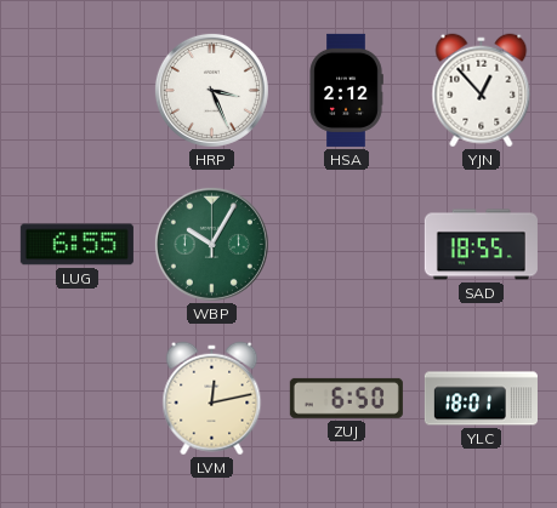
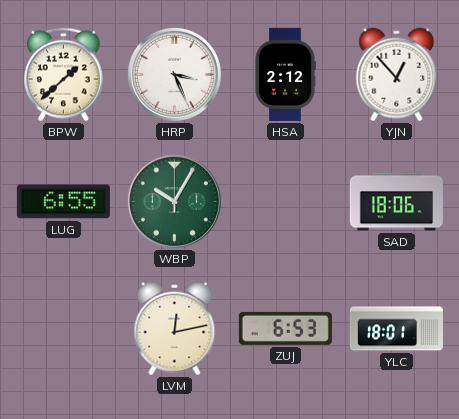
BPW: none -> 1:38 (64, 75)
SAD: 18:55 -> 18:06 (396, 202)
ZUJ: 6:50 -> 6:53 (285, 328)
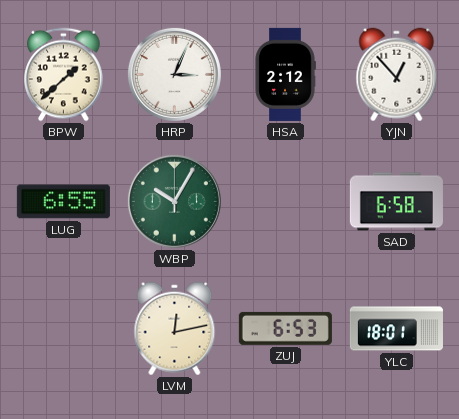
HRP: 3:26 -> 3:04 (174, 74)
SAD: 18:06 -> 6:58 (396, 202)
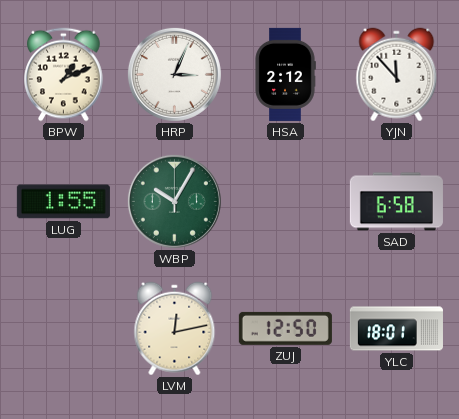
BPW: 1:38 -> 1:11 (64, 75)
YJN: 12:53 -> 11:53 (397, 75)
LUG: 6:55 -> 1:55 (63, 202)
ZUJ: 6:53 -> 12:50 (285, 328)
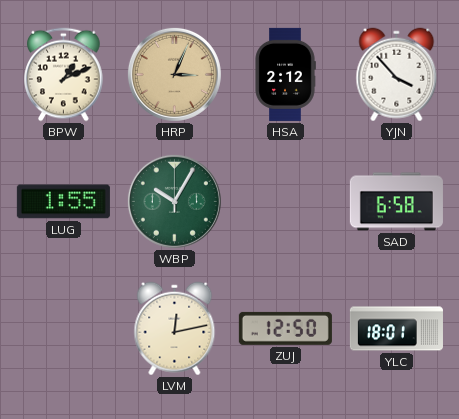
HRP dial: white -> champagne (174, 74)
YJN: 11:53 -> 3:53 (397, 75)
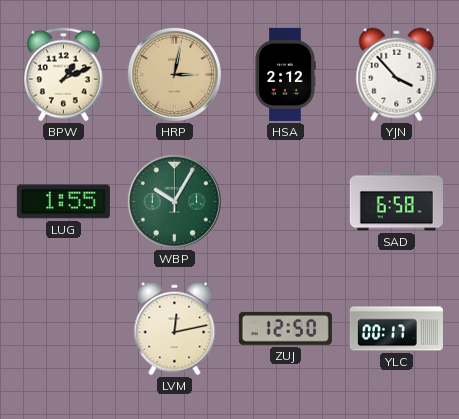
HRP: 3:04 -> 3:02 (174, 74)
YLC: 18:01 -> 00:17 (396, 329)
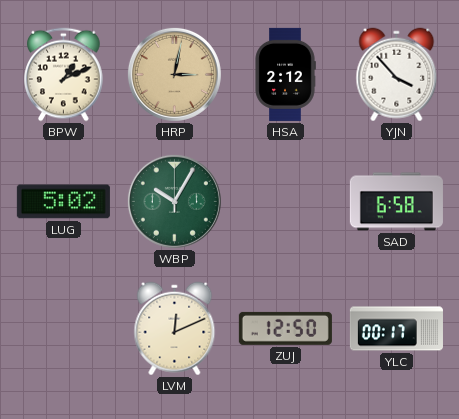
LUG: 1:55 -> 5:02 (63, 202)
LVM: 12:13 -> 12:11 (175, 329)
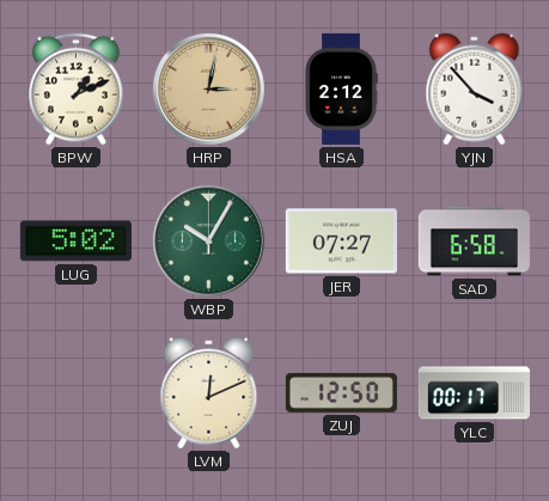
JER: none -> 07:27 (341, 242)
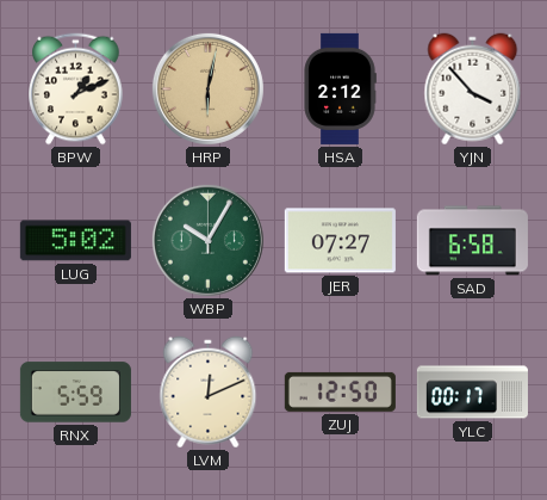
HRP: 3:02 -> 6:02 (207, 88)
RNX: none -> 5:59 (75, 393)
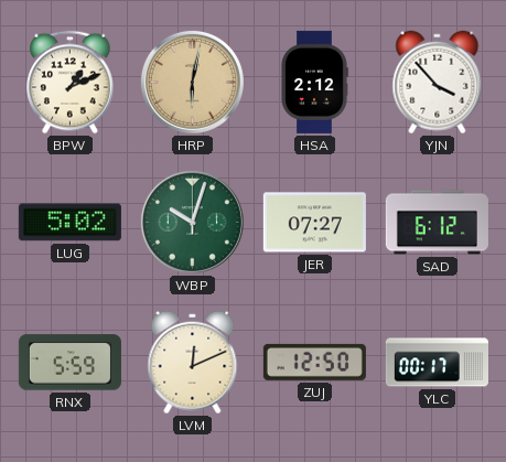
WBP: 10:05 -> 10:03 (192, 222)
SAD: 6:58 -> 6:12 (437, 223)
